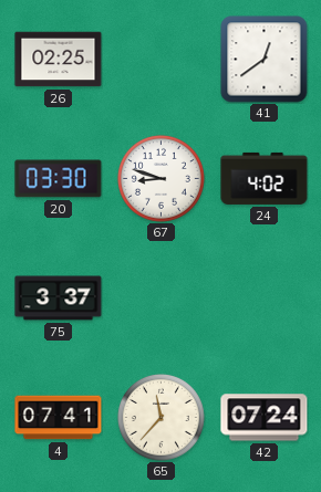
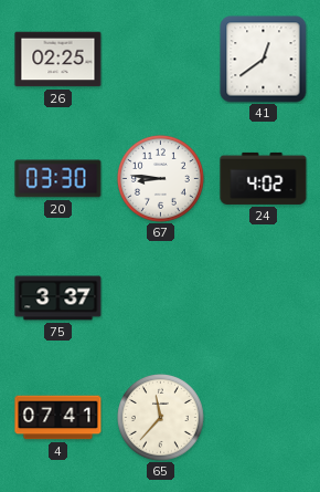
67: 8:48 -> 8:46 (160, 178)
42: 07:24 -> none (265, 418)
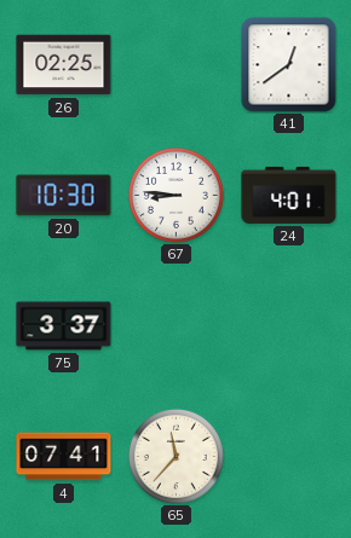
20: 03:30 -> 10:30 (64, 196)
24: 4:02 -> 4:01 (289, 195)
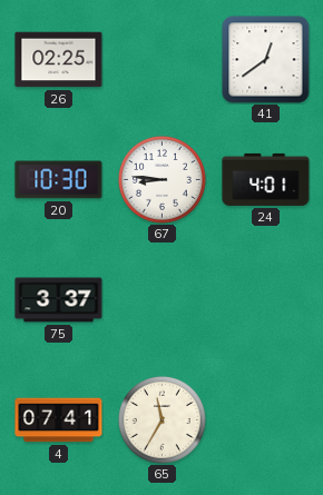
65: 11:37 -> 11:35 (161, 419)
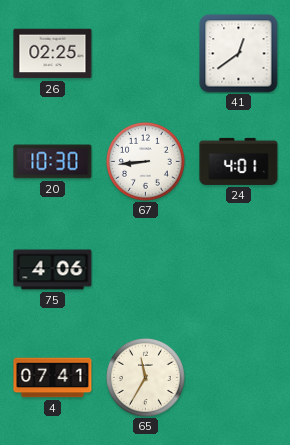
67: 8:46 -> 8:44 (145, 161)
75: 3:37 -> 4:06 (53, 270)
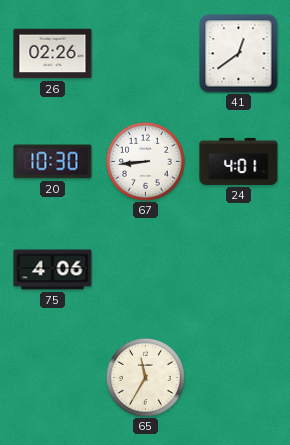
26: 02:25 -> 02:26 (53, 54)
4: 07:41 -> none (53, 378)
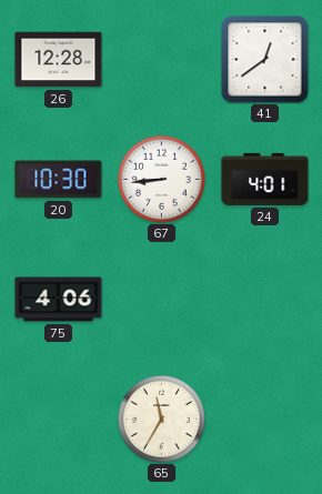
26: 02:26 -> 12:28 (59, 60)
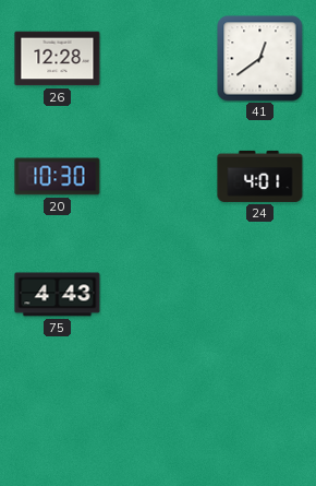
67: 8:44 -> none (161, 179)
75: 4:06 -> 4:43 (58, 295)
65: 11:35 -> none (161, 419)
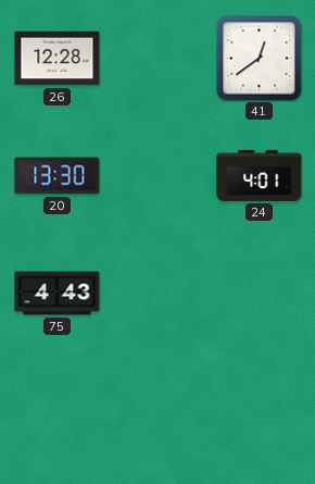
20: 10:30 -> 13:30 (58, 176)
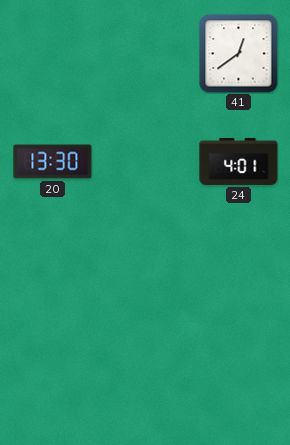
26: 12:28 -> none (58, 59)
75: 4:43 -> none (58, 294)
